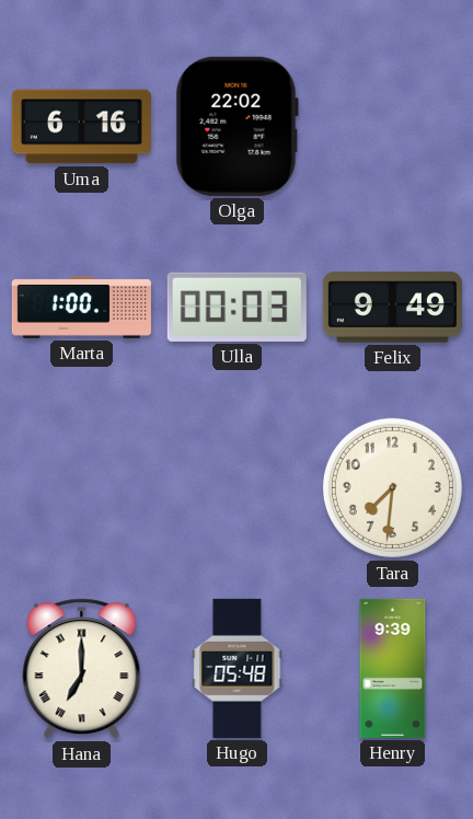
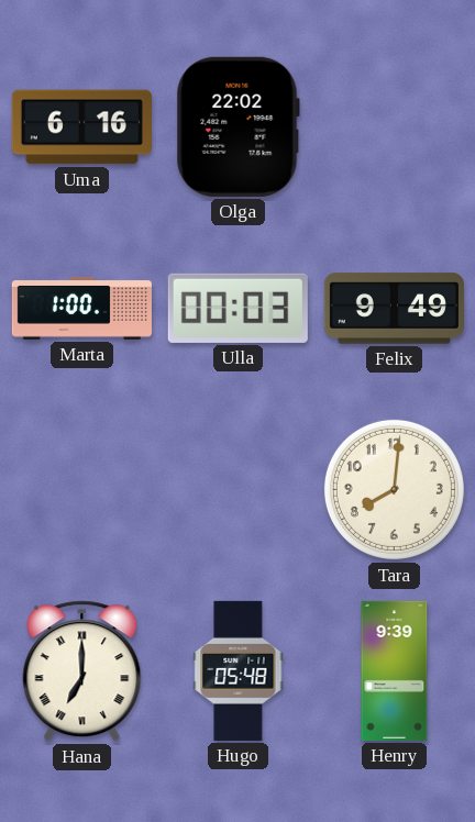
Tara: 7:31 -> 8:01 (394, 489)
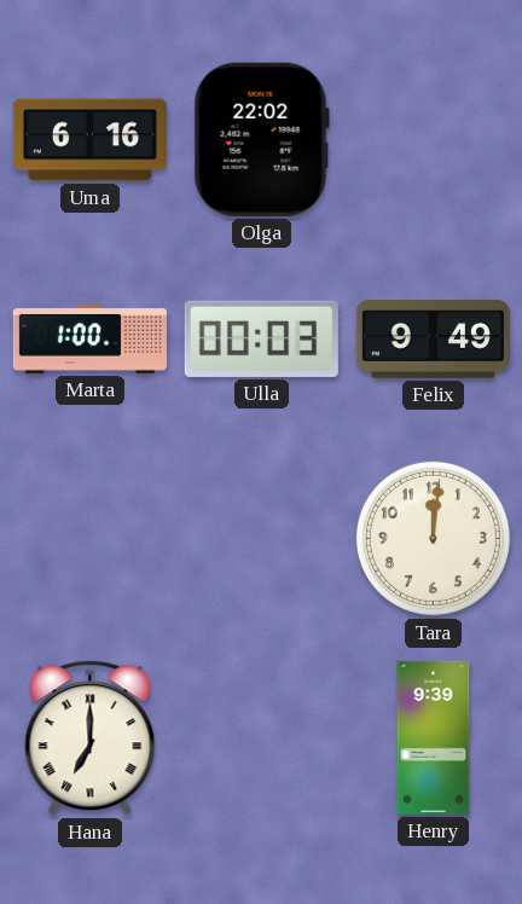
Tara: 8:01 -> 12:01 (433, 538)
Hugo: 05:48 -> none (239, 670)
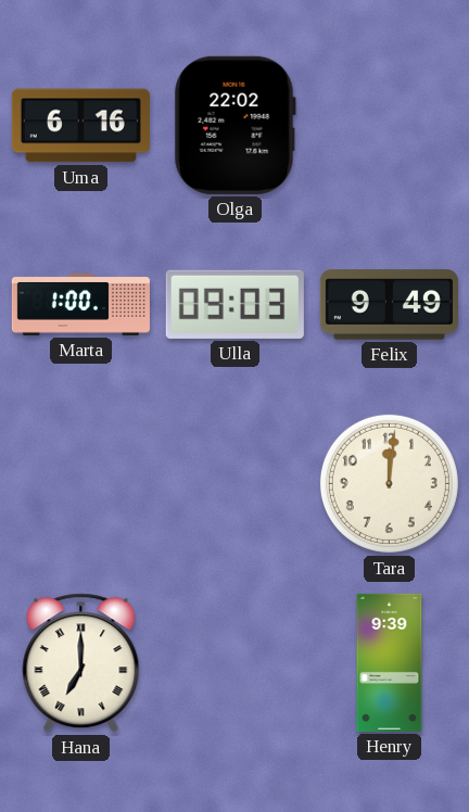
Ulla: 00:03 -> 09:03 (234, 304)
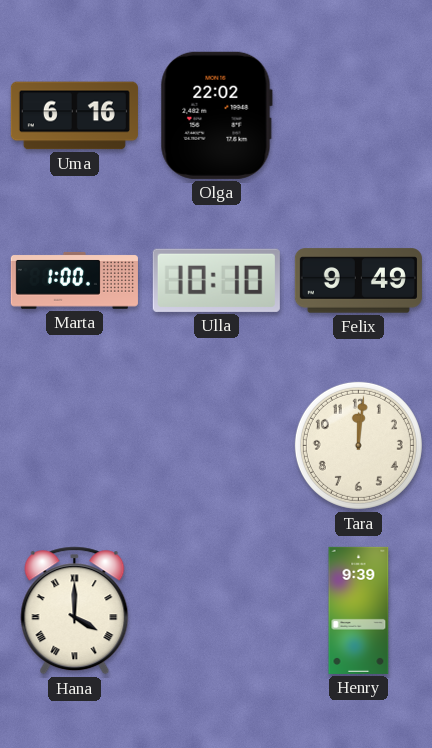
Ulla: 09:03 -> 10:10 (216, 280)
Hana: 7:00 -> 4:00 (75, 611)
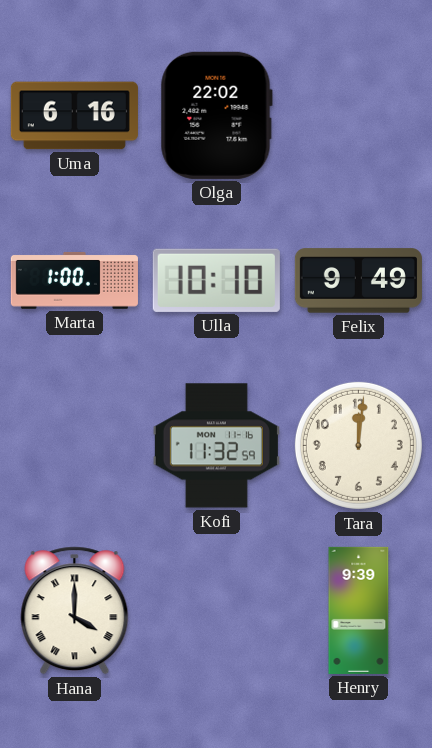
Kofi: none -> 11:32 (216, 446)
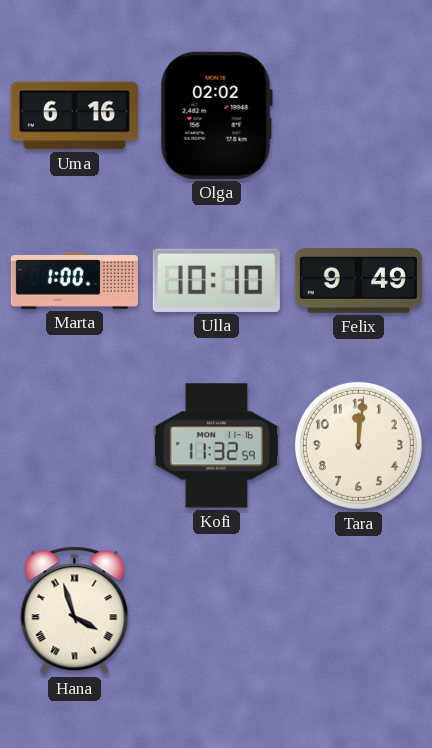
Olga: 22:02 -> 02:02 (216, 115)
Hana: 4:00 -> 3:57 (75, 611)
Henry: 9:39 -> none (359, 610)
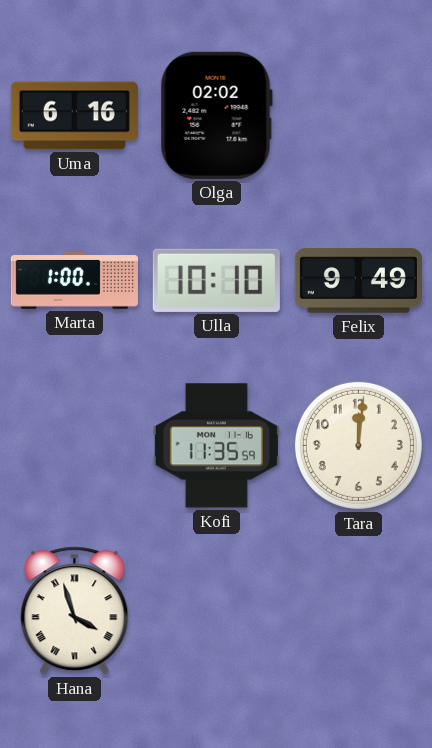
Kofi: 11:32 -> 11:35 (216, 446)
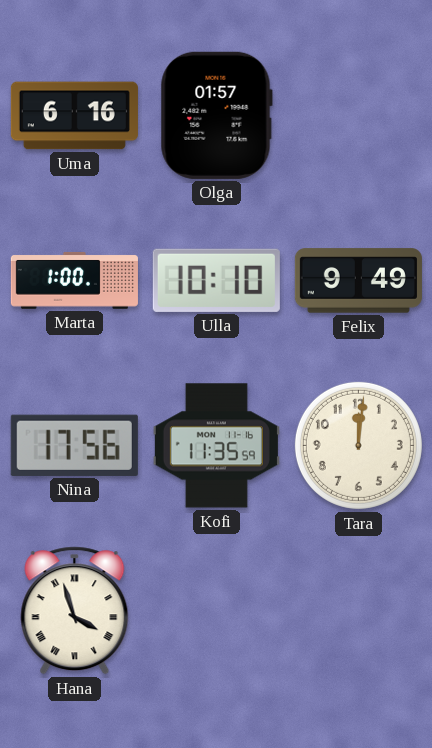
Olga: 02:02 -> 01:57 (216, 115)
Nina: none -> 17:56 (74, 445)
